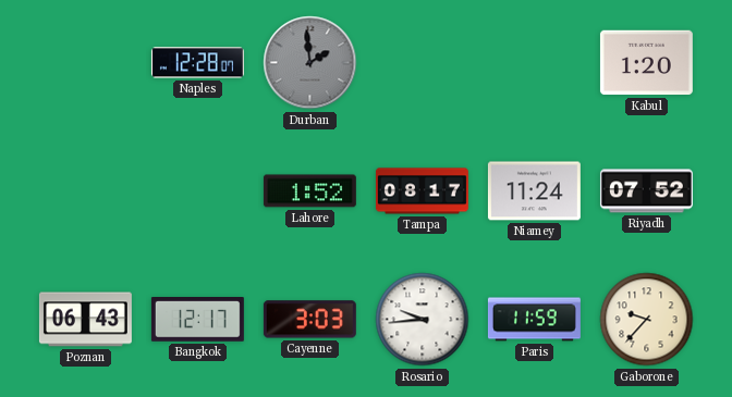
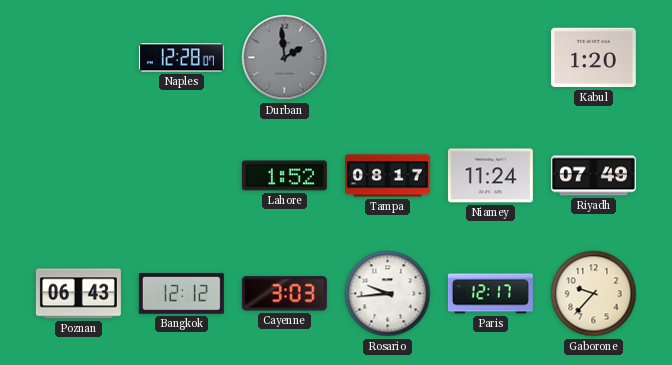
Riyadh: 07:52 -> 07:49 (593, 176)
Bangkok: 12:17 -> 12:12 (181, 294)
Paris: 11:59 -> 12:17 (490, 294)
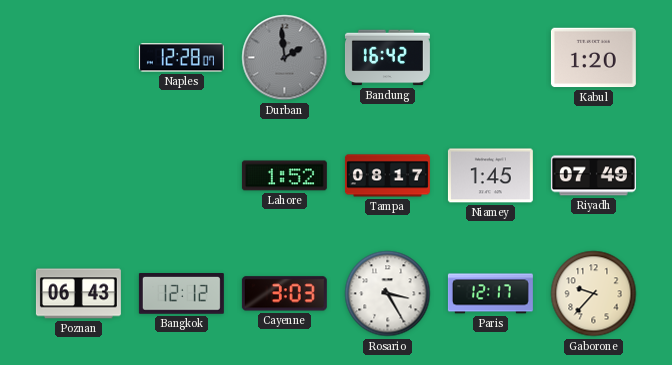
Bandung: none -> 16:42 (387, 58)
Niamey: 11:24 -> 1:45 (490, 176)
Rosario: 9:44 -> 3:25 (388, 294)
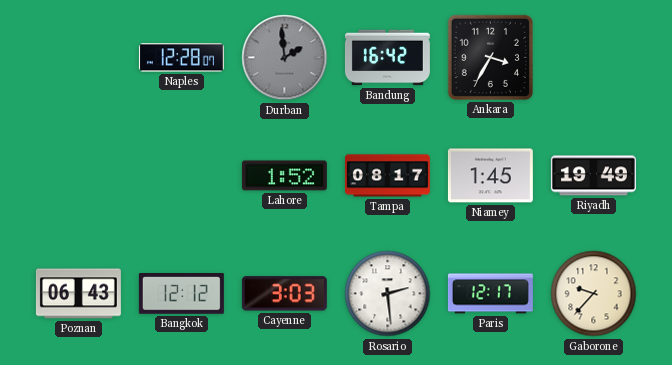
Ankara: none -> 3:35 (490, 57)
Kabul: 1:20 -> none (593, 58)
Riyadh: 07:49 -> 19:49 (593, 176)
Rosario: 3:25 -> 2:29 (388, 294)
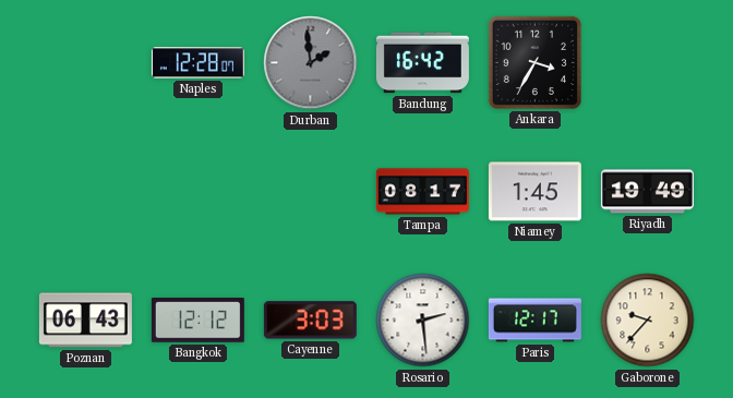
Lahore: 1:52 -> none (284, 176)
